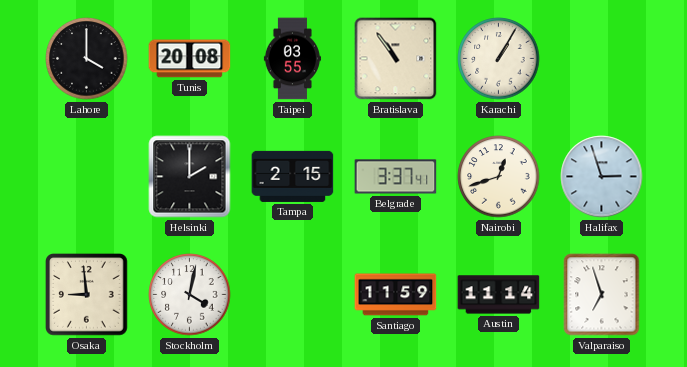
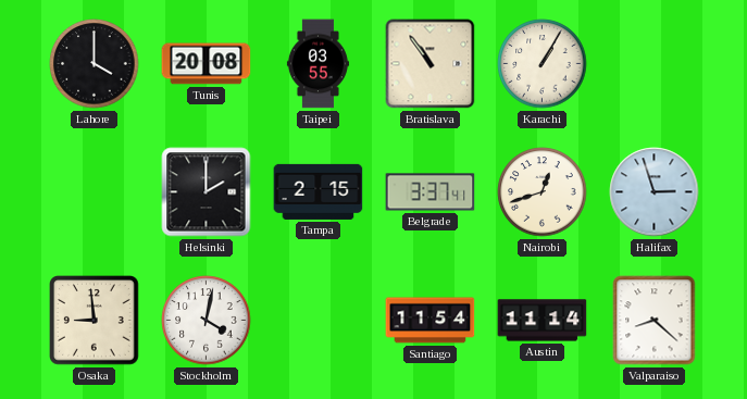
Santiago: 11:59 -> 11:54 (431, 321)
Valparaiso: 6:57 -> 8:22 (655, 321)
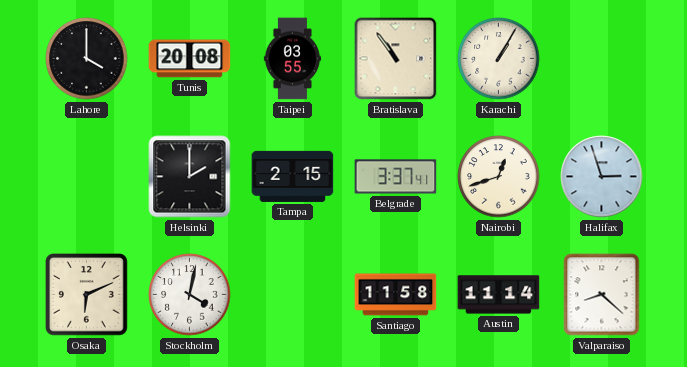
Osaka: 8:59 -> 6:11 (87, 295)
Santiago: 11:54 -> 11:58 (396, 295)
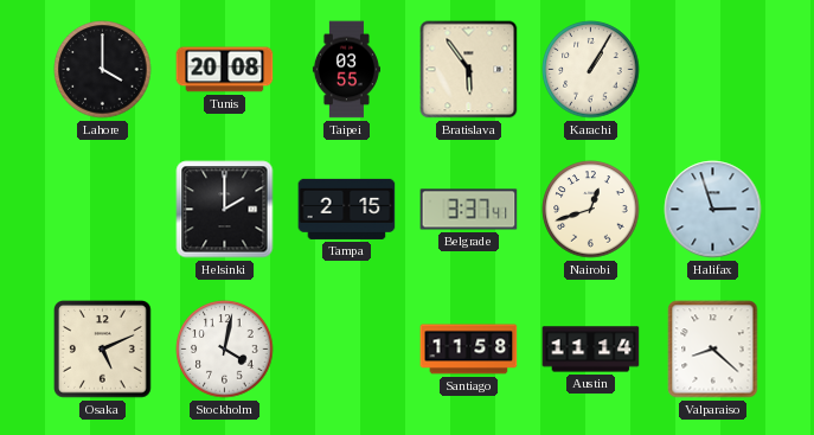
Bratislava: 10:54 -> 5:54 (469, 70)
Osaka: 6:11 -> 5:11 (103, 350)
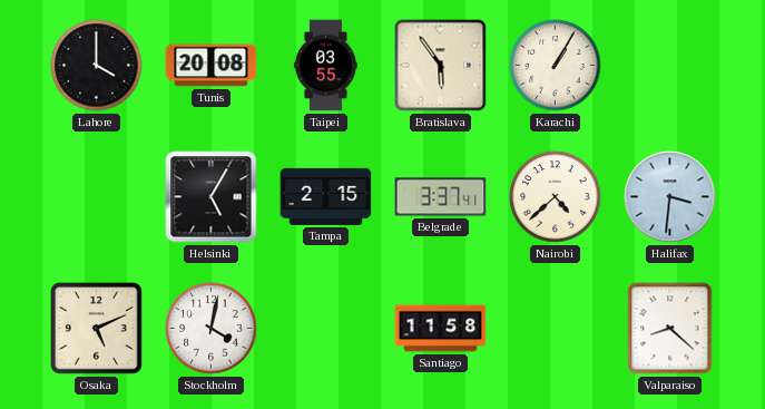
Helsinki: 2:00 -> 5:05 (212, 197)
Nairobi: 12:42 -> 4:38 (556, 197)
Halifax: 2:57 -> 3:31 (670, 197)
Austin: 11:14 -> none (591, 350)
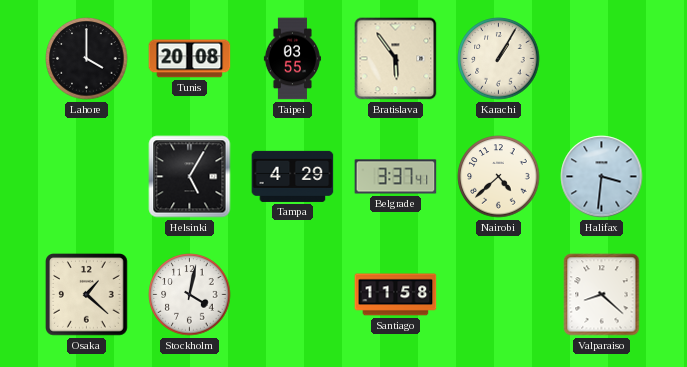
Tampa: 2:15 -> 4:29 (293, 176)
Osaka: 5:11 -> 1:22 (87, 295)
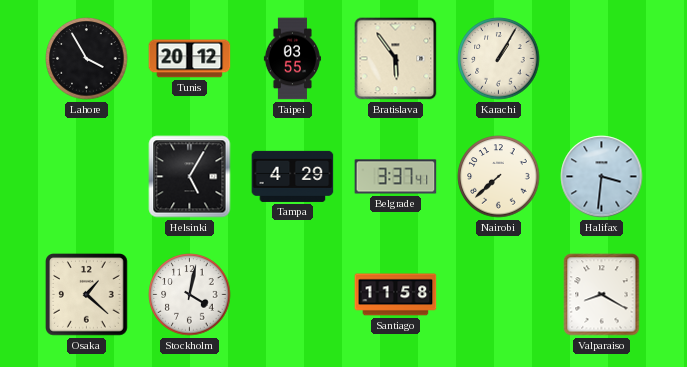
Lahore: 4:00 -> 3:55 (87, 59)
Tunis: 20:08 -> 20:12 (190, 59)
Nairobi: 4:38 -> 7:38 (499, 177)
Valparaiso: 8:22 -> 8:20 (602, 295)
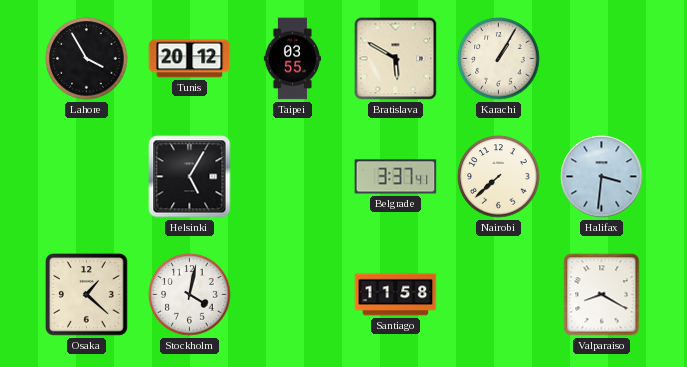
Bratislava: 5:54 -> 5:50 (396, 59)
Tampa: 4:29 -> none (293, 176)
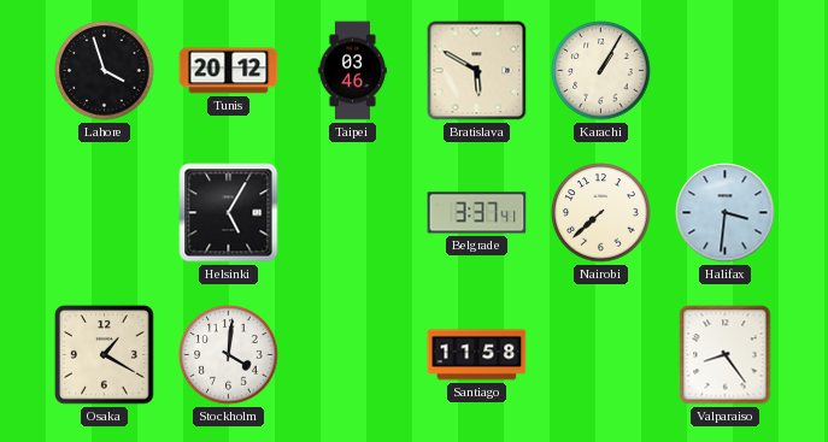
Lahore: 3:55 -> 3:57 (105, 71)
Taipei: 03:55 -> 03:46 (352, 71)
Osaka: 1:22 -> 1:20 (105, 355)
Stockholm: 4:02 -> 4:01 (229, 355)
Valparaiso: 8:20 -> 8:24 (726, 355)
